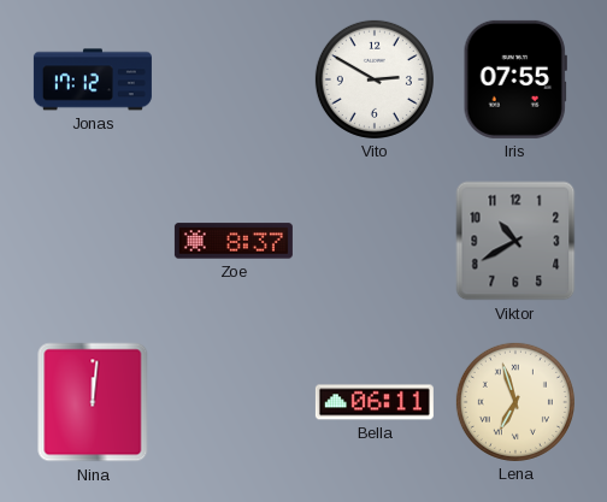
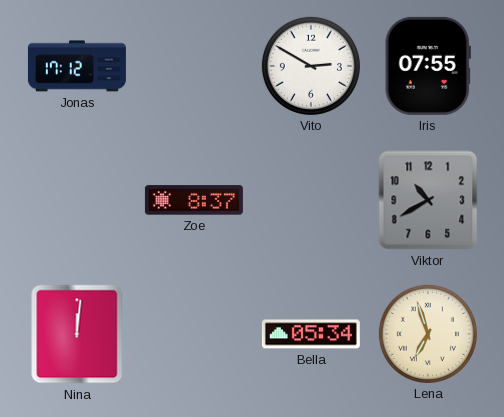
Bella: 06:11 -> 05:34 (311, 334)
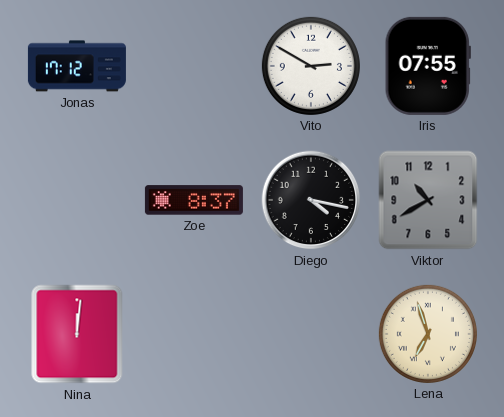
Diego: none -> 4:17 (311, 200)
Bella: 05:34 -> none (311, 334)
